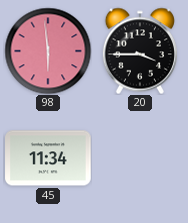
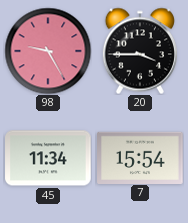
98: 5:59 -> 9:25 (48, 51)
7: none -> 15:54 (140, 157)
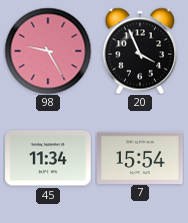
20: 3:45 -> 3:56 (140, 51)
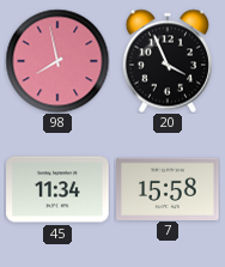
98: 9:25 -> 7:58 (57, 61)
7: 15:54 -> 15:58 (168, 188)
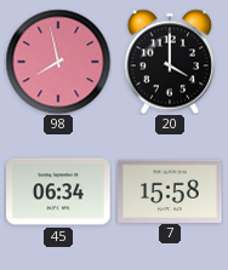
20: 3:56 -> 4:00 (170, 62)
45: 11:34 -> 06:34 (58, 191)
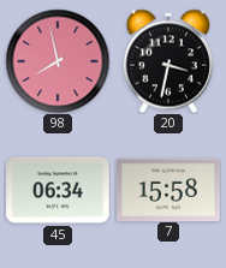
20: 4:00 -> 3:32 (168, 61)
